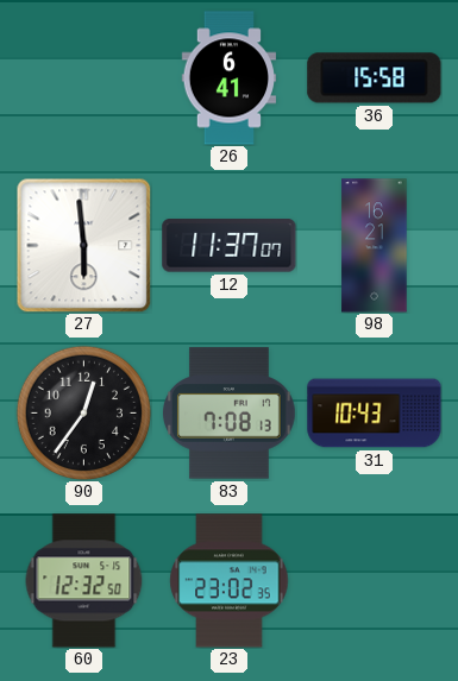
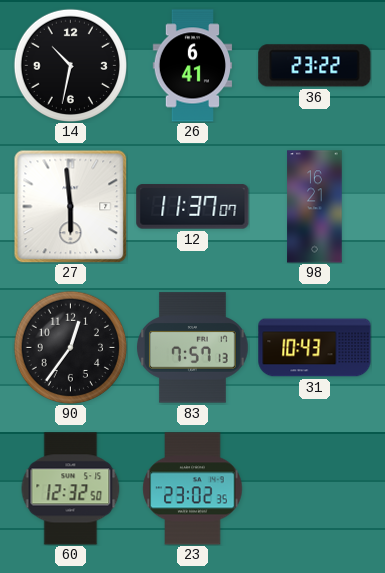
14: none -> 10:32 (70, 65)
36: 15:58 -> 23:22 (315, 66)
83: 7:08 -> 7:57 (193, 348)
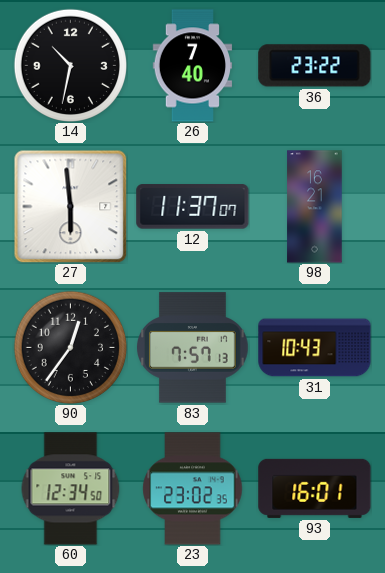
26: 6:41 -> 7:40 (193, 66)
60: 12:32 -> 12:34 (71, 489)
93: none -> 16:01 (315, 488)
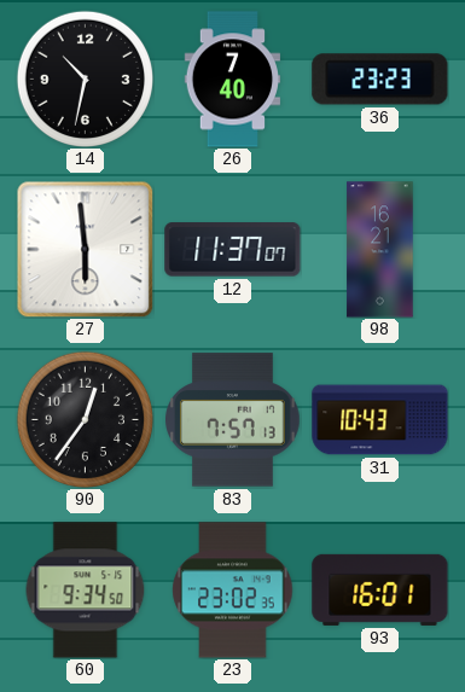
36: 23:22 -> 23:23 (380, 80)
60: 12:34 -> 9:34 (86, 591)
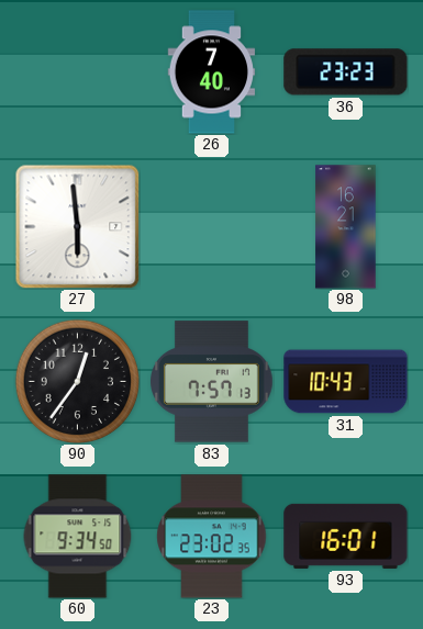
14: 10:32 -> none (85, 78)
12: 11:37 -> none (233, 250)
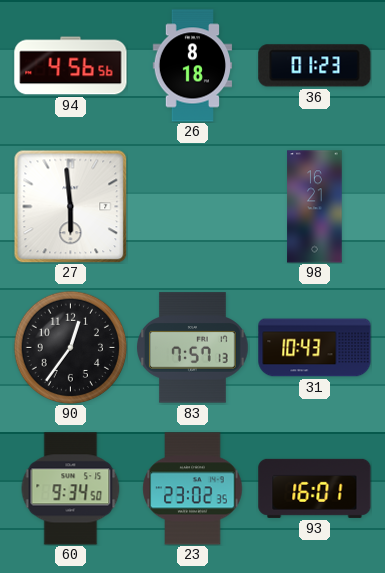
94: none -> 4:56 (71, 66)
26: 7:40 -> 8:18 (193, 66)
36: 23:23 -> 01:23 (315, 66)
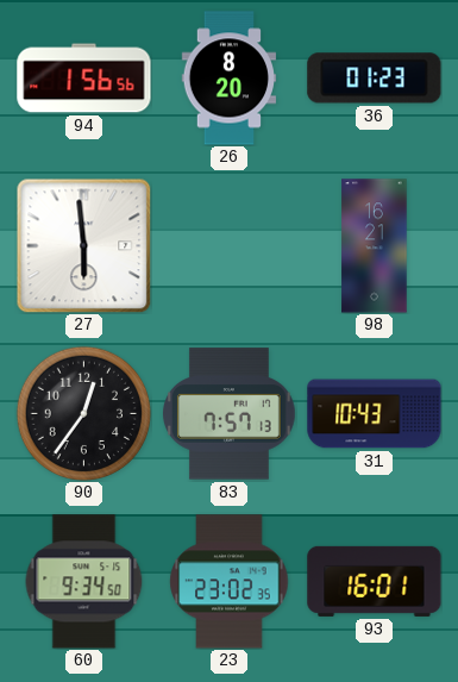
94: 4:56 -> 1:56 (84, 79)
26: 8:18 -> 8:20 (230, 79)
